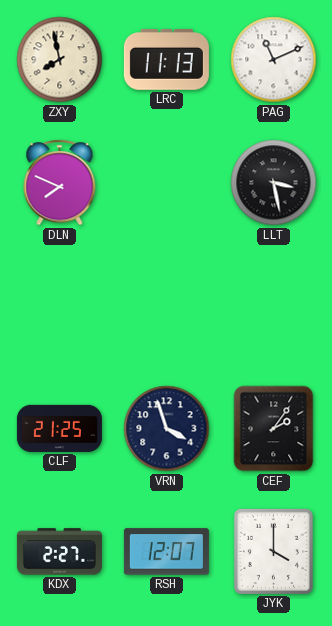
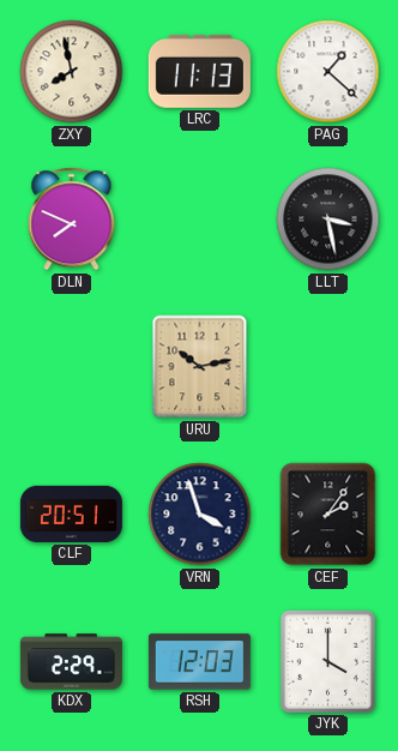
PAG: 11:11 -> 1:22 (328, 72)
URU: none -> 10:13 (200, 367)
CLF: 21:25 -> 20:51 (71, 513)
KDX: 2:27 -> 2:29 (71, 662)
RSH: 12:07 -> 12:03 (199, 662)
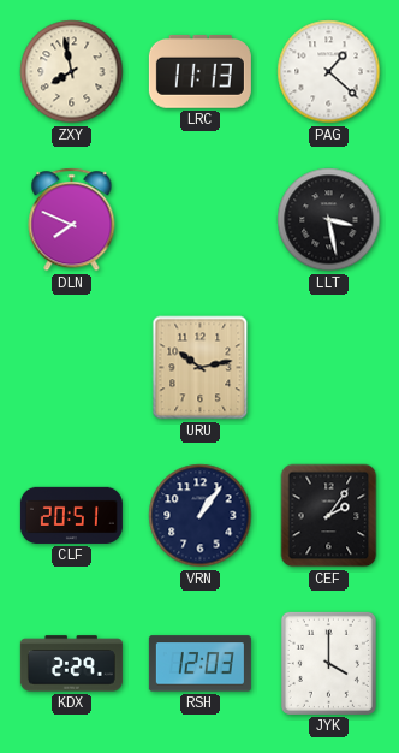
VRN: 3:57 -> 1:06 (201, 516)
